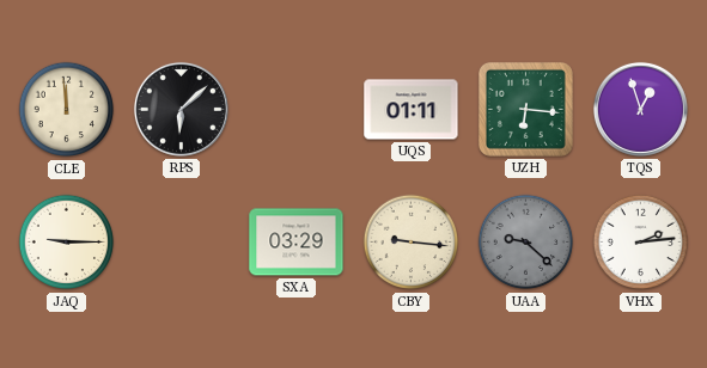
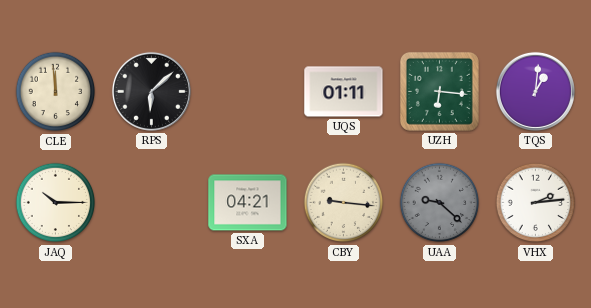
TQS: 12:57 -> 1:01 (535, 91)
JAQ: 9:15 -> 10:15 (56, 203)
SXA: 03:29 -> 04:21 (248, 203)
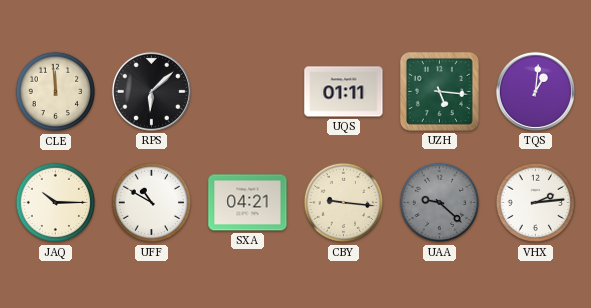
UZH: 6:16 -> 5:16 (439, 91)
UFF: none -> 10:50 (152, 203)
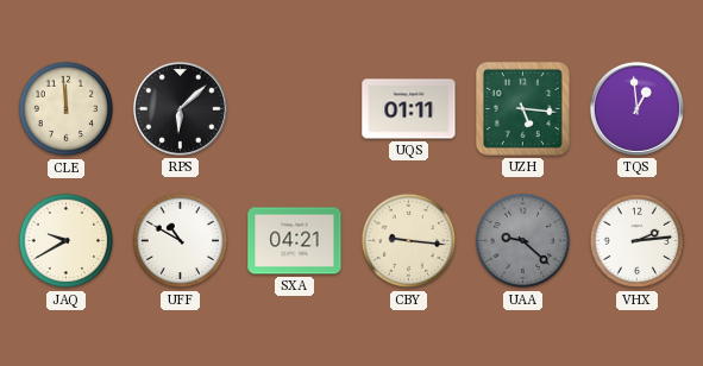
TQS: 1:01 -> 12:59 (636, 108)
JAQ: 10:15 -> 9:40 (67, 241)
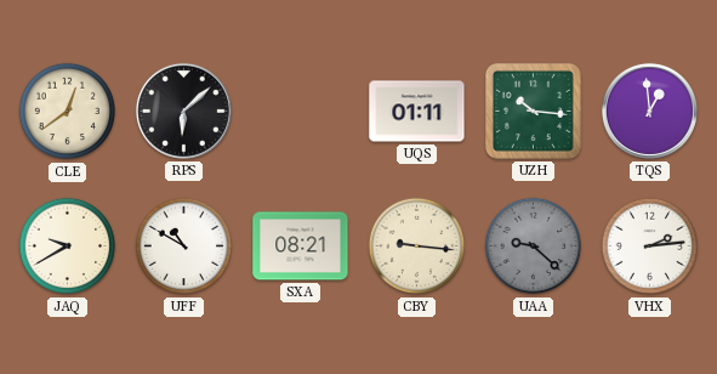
CLE: 11:59 -> 12:39 (68, 112)
UZH: 5:16 -> 10:16 (533, 110)
SXA: 04:21 -> 08:21 (301, 246)
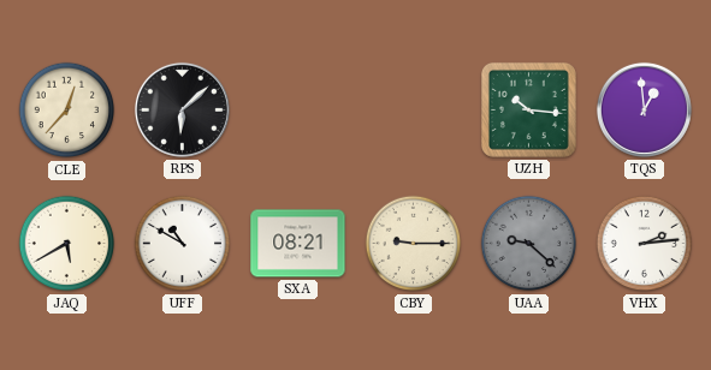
CLE: 12:39 -> 12:37 (67, 111)
UQS: 01:11 -> none (417, 112)
JAQ: 9:40 -> 5:40 (67, 244)
CBY: 9:16 -> 9:15 (414, 244)
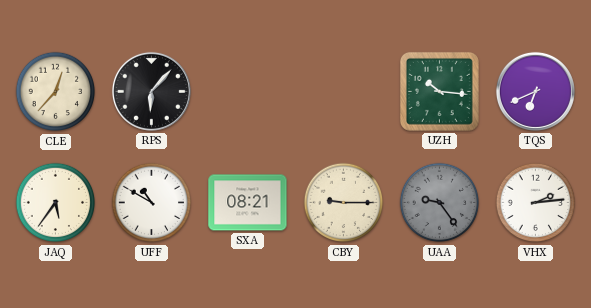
RPS: 6:08 -> 6:07 (151, 91)
TQS: 12:59 -> 6:41 (535, 91)
JAQ: 5:40 -> 5:36 (56, 203)
UAA: 9:22 -> 9:24 (440, 203)
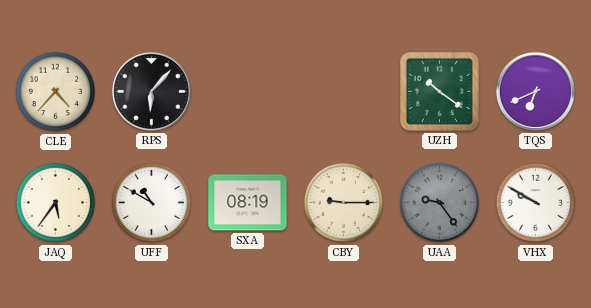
CLE: 12:37 -> 4:37 (56, 92)
UZH: 10:16 -> 10:21 (439, 91)
SXA: 08:21 -> 08:19 (248, 203)
VHX: 2:14 -> 9:50 (536, 203)
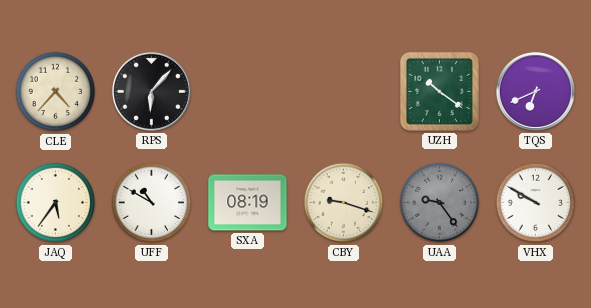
CBY: 9:15 -> 9:18 (344, 203)
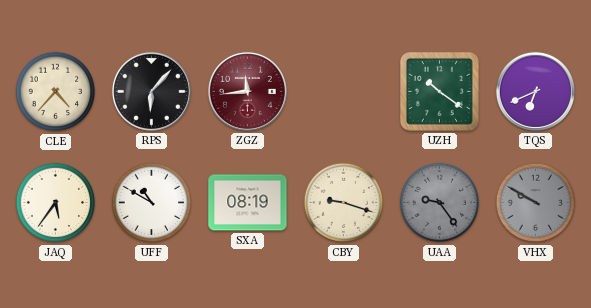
ZGZ: none -> 11:44 (247, 91)
VHX dial: white -> grey (536, 203)
